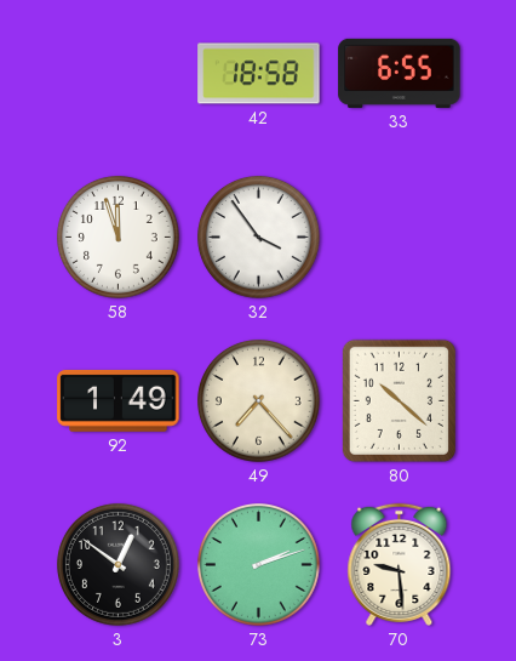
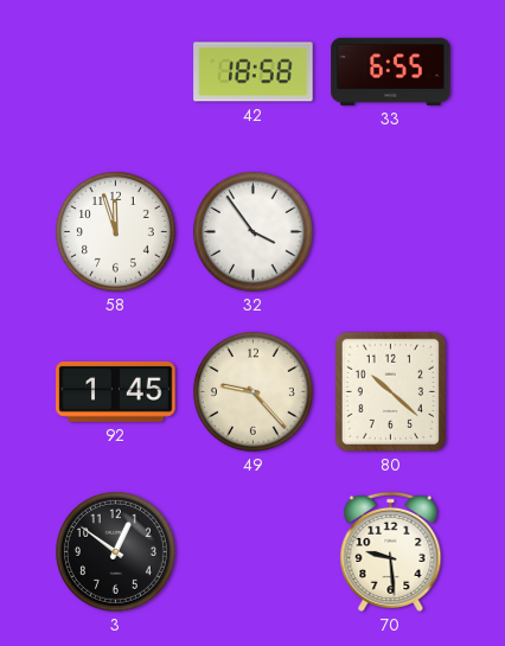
92: 1:49 -> 1:45 (116, 391)
49: 7:23 -> 9:23 (252, 391)
73: 2:12 -> none (258, 564)
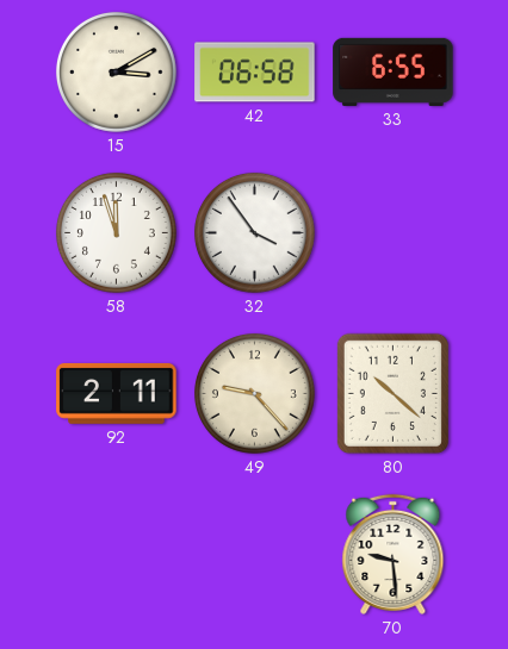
15: none -> 3:10 (116, 71)
42: 18:58 -> 06:58 (255, 73)
92: 1:45 -> 2:11 (117, 393)
3: 12:51 -> none (115, 551)
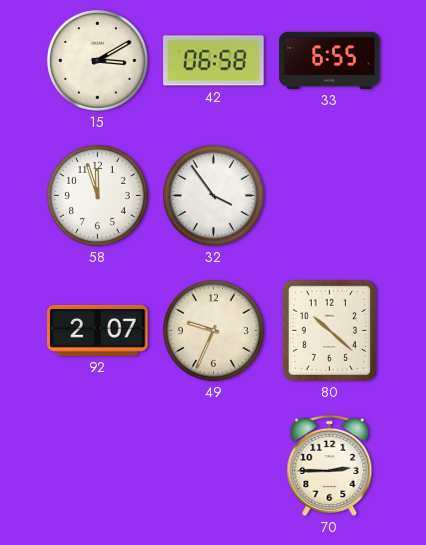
92: 2:11 -> 2:07 (98, 330)
49: 9:23 -> 9:34 (213, 330)
70: 9:29 -> 2:45 (330, 465)
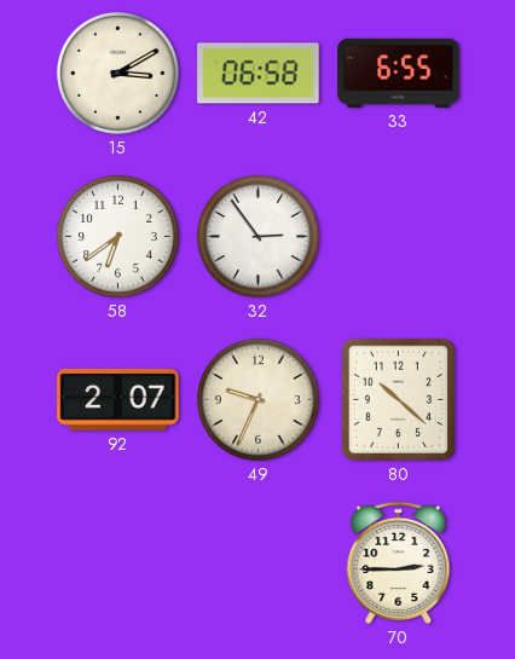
58: 11:57 -> 6:39 (117, 236)
32: 3:54 -> 2:54 (257, 236)
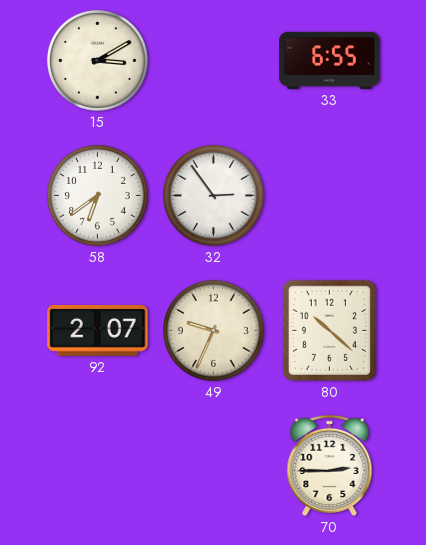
42: 06:58 -> none (259, 74)
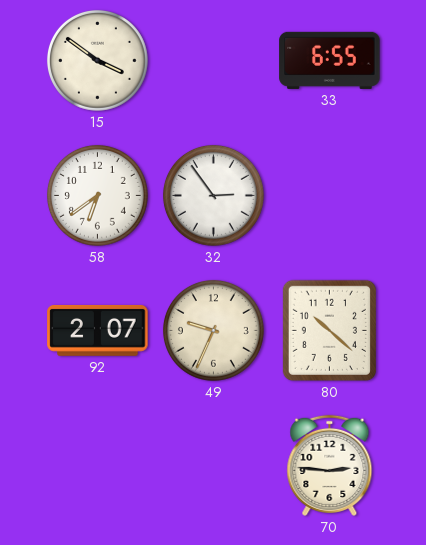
15: 3:10 -> 3:51 (97, 60)
70: 2:45 -> 2:46 (330, 465)
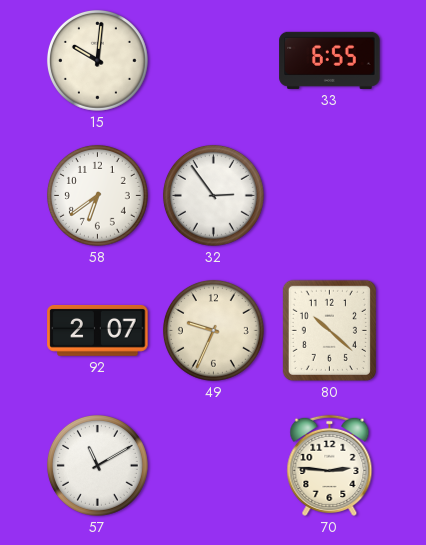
15: 3:51 -> 10:01 (97, 60)
57: none -> 11:10 (97, 465)
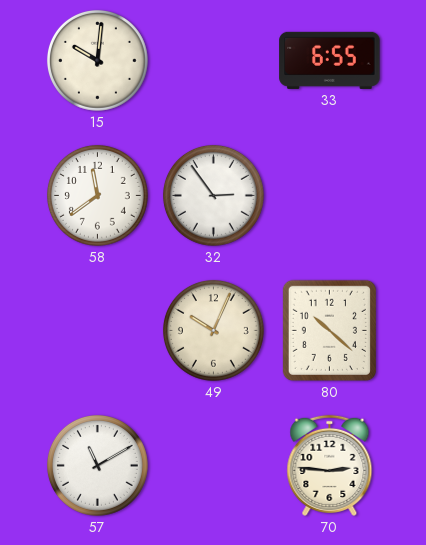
58: 6:39 -> 11:39 (97, 195)
92: 2:07 -> none (98, 330)
49: 9:34 -> 10:04 (213, 330)
